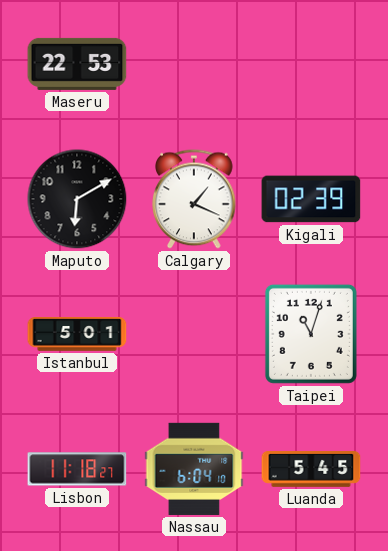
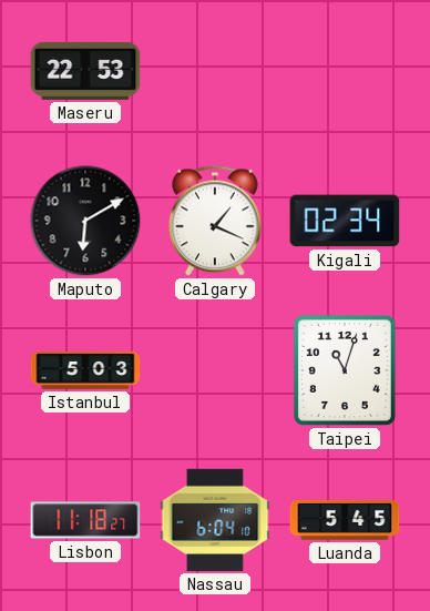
Kigali: 02:39 -> 02:34 (345, 221)
Istanbul: 5:01 -> 5:03 (85, 370)
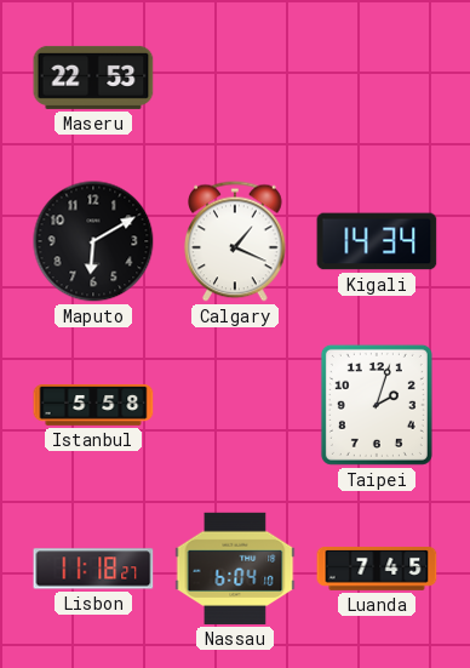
Kigali: 02:34 -> 14:34 (377, 241)
Istanbul: 5:03 -> 5:58 (93, 405)
Taipei: 11:03 -> 2:03 (377, 405)
Luanda: 5:45 -> 7:45 (377, 570)
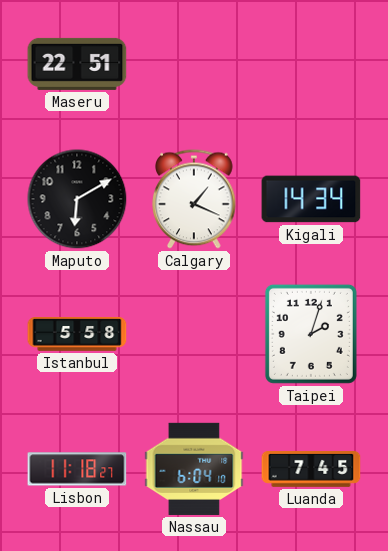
Maseru: 22:53 -> 22:51 (77, 64)
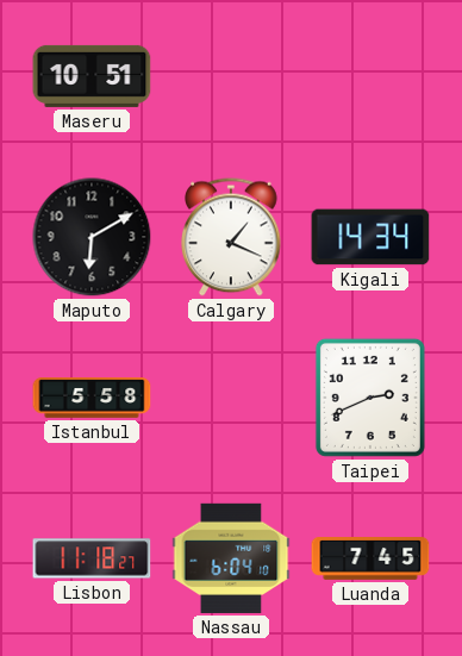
Maseru: 22:51 -> 10:51 (92, 76)
Taipei: 2:03 -> 2:41 (370, 398)
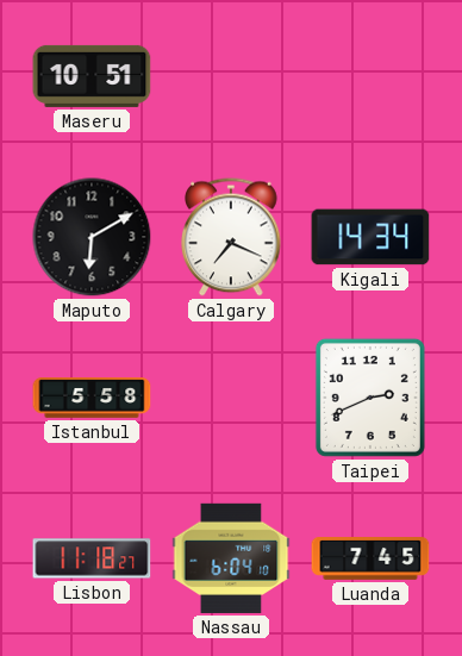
Calgary: 1:19 -> 7:19 (232, 237)
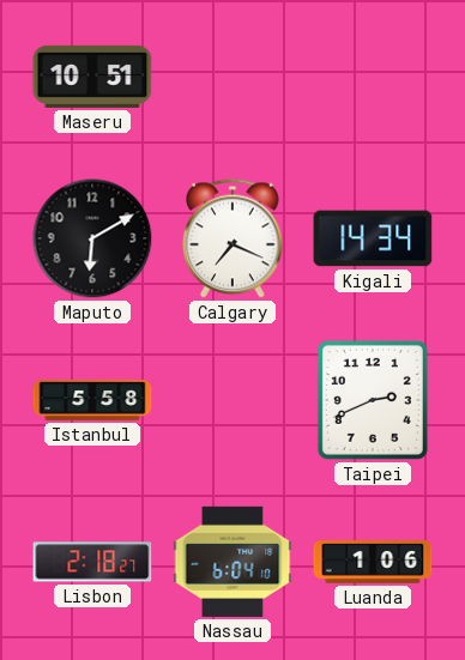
Lisbon: 11:18 -> 2:18 (92, 562)
Luanda: 7:45 -> 1:06 (373, 563)
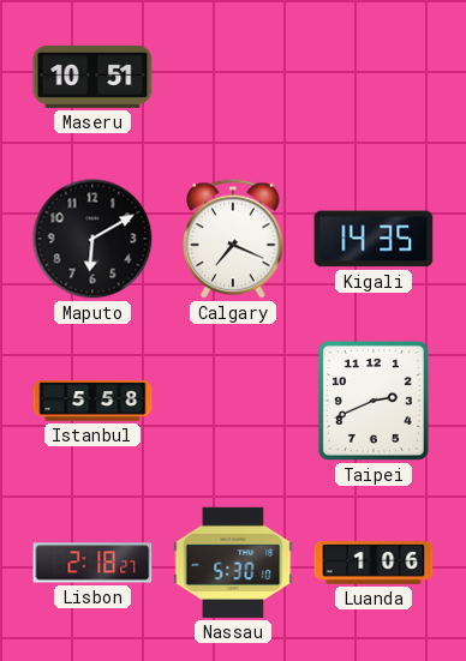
Kigali: 14:34 -> 14:35 (374, 239)
Nassau: 6:04 -> 5:30 (233, 563)
